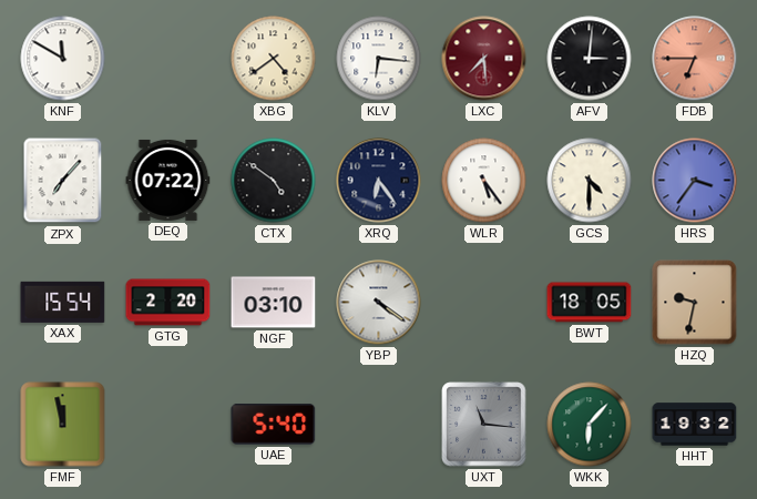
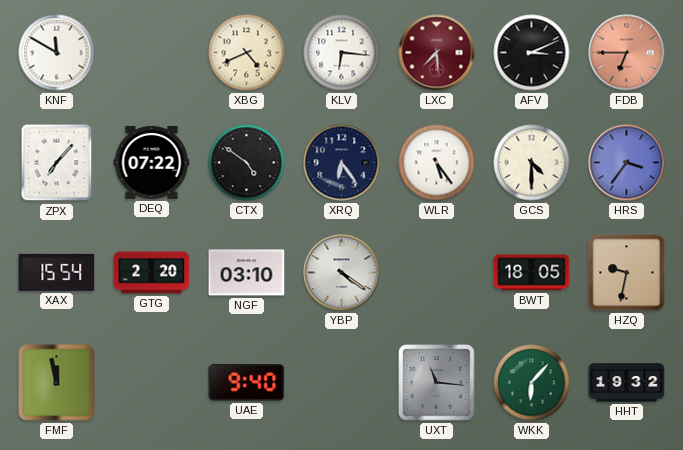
XBG: 4:39 -> 4:41 (247, 53)
AFV: 3:01 -> 3:11 (532, 53)
UAE: 5:40 -> 9:40 (247, 382)
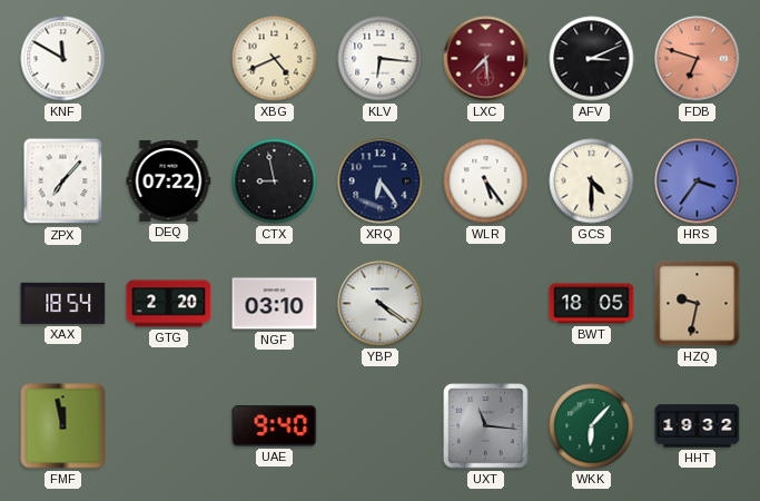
FDB: 6:45 -> 6:48 (698, 59)
CTX: 4:51 -> 8:58 (275, 181)
XAX: 15:54 -> 18:54 (63, 303)
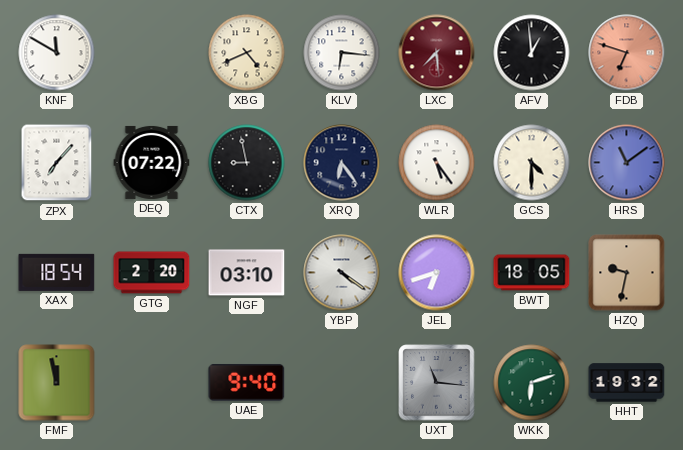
AFV: 3:11 -> 12:59 (532, 53)
HRS: 3:36 -> 11:09 (627, 163)
JEL: none -> 6:42 (437, 273)
WKK: 6:07 -> 6:12 (532, 383)
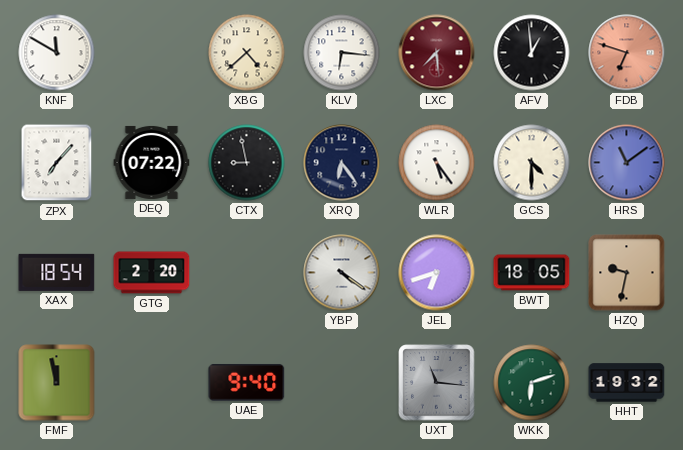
XBG: 4:41 -> 4:38 (247, 53)
NGF: 03:10 -> none (247, 273)
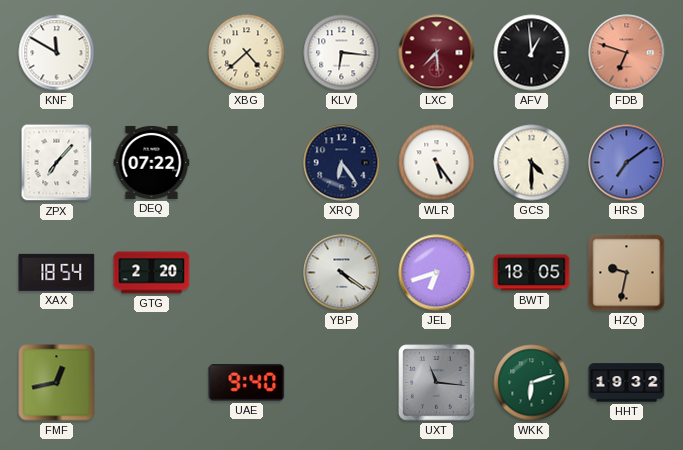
CTX: 8:58 -> none (247, 163)
HRS: 11:09 -> 7:09 (627, 163)
FMF: 11:58 -> 12:43 (57, 383)
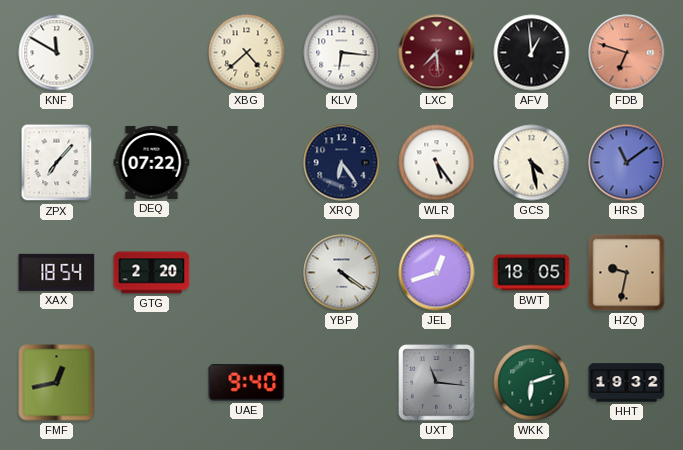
GCS: 4:30 -> 4:28 (532, 163)
HRS: 7:09 -> 11:09 (627, 163)
JEL: 6:42 -> 12:42 (437, 273)
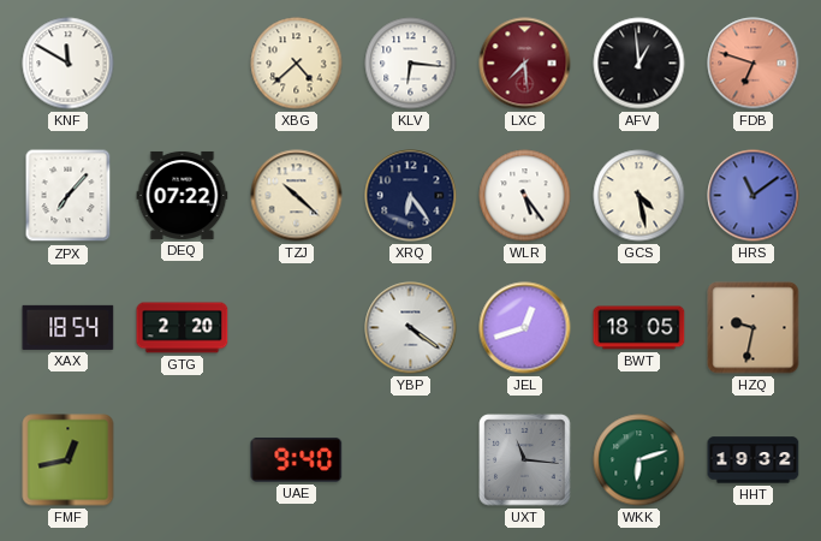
TZJ: none -> 10:22 (297, 196)
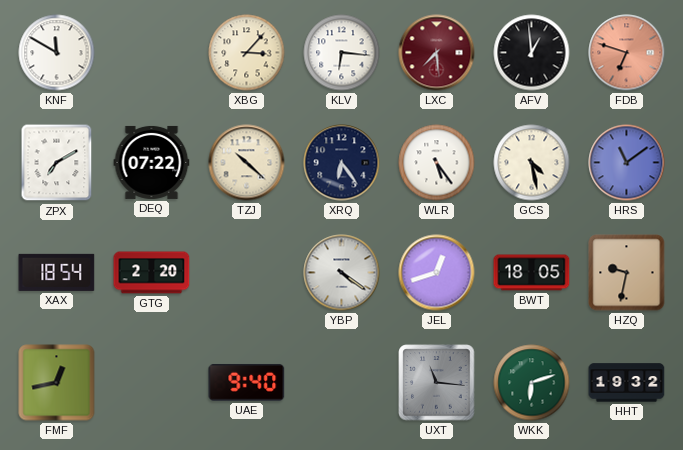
XBG: 4:38 -> 3:07 (247, 53)
ZPX: 7:07 -> 7:10 (57, 163)
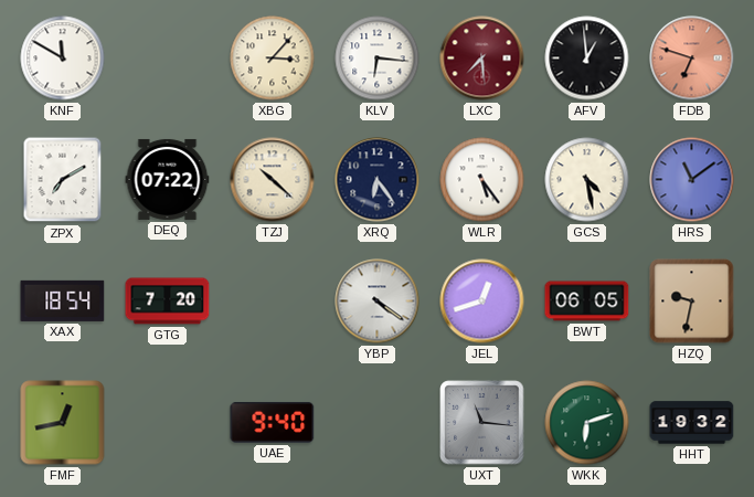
GTG: 2:20 -> 7:20 (168, 302)
BWT: 18:05 -> 06:05 (587, 302)
